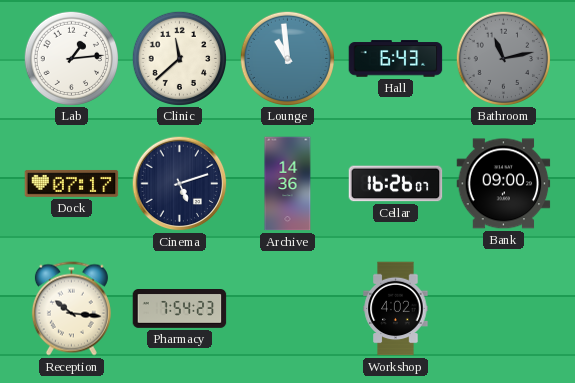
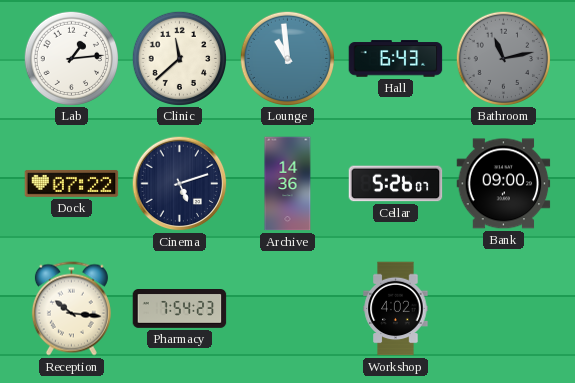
Dock: 07:17 -> 07:22 (72, 183)
Cellar: 16:26 -> 5:26 (396, 184)
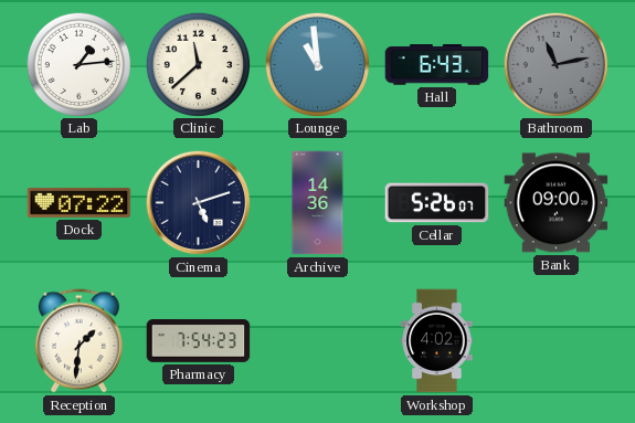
Reception: 10:16 -> 1:31 (78, 341)
